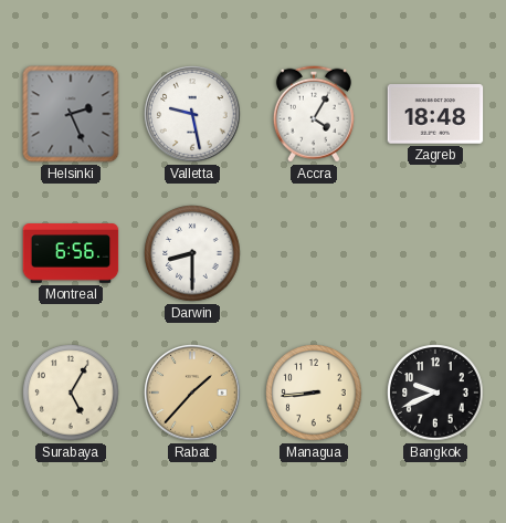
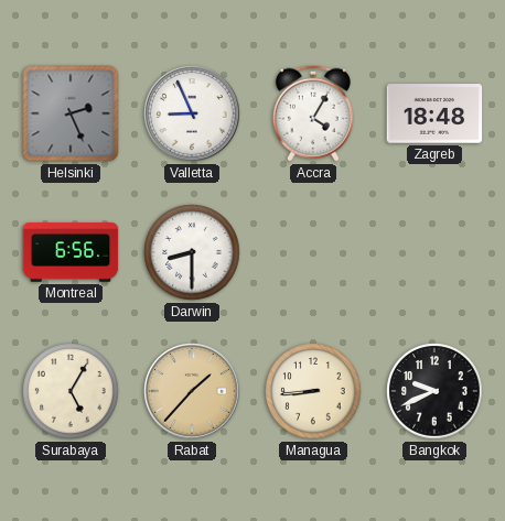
Valletta: 9:28 -> 8:56 (192, 113)
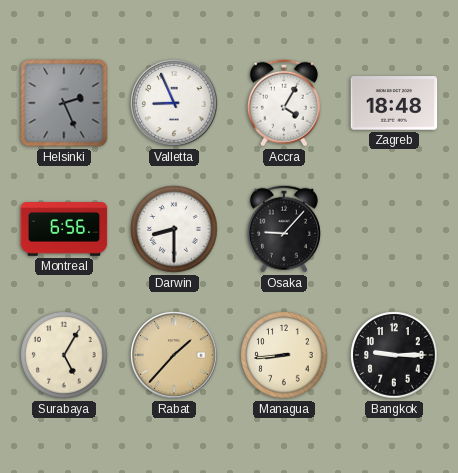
Osaka: none -> 9:07 (284, 229)
Bangkok: 9:41 -> 9:15 (394, 355)
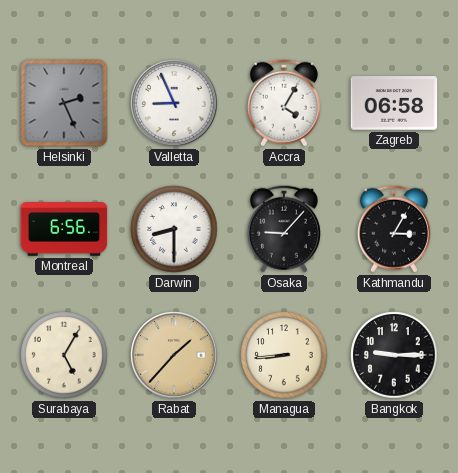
Zagreb: 18:48 -> 06:58 (394, 103)
Kathmandu: none -> 3:05 (394, 229)
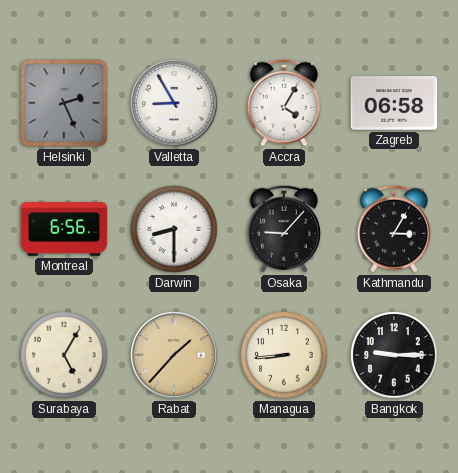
Valletta: 8:56 -> 8:55 (174, 103)
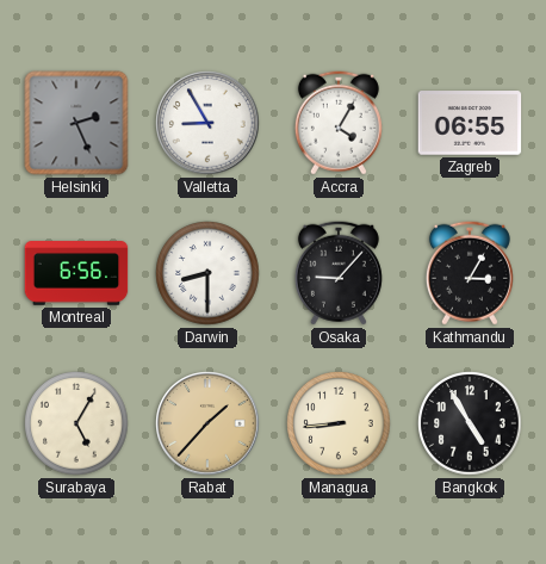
Zagreb: 06:58 -> 06:55 (470, 123)
Bangkok: 9:15 -> 4:55 (470, 423)
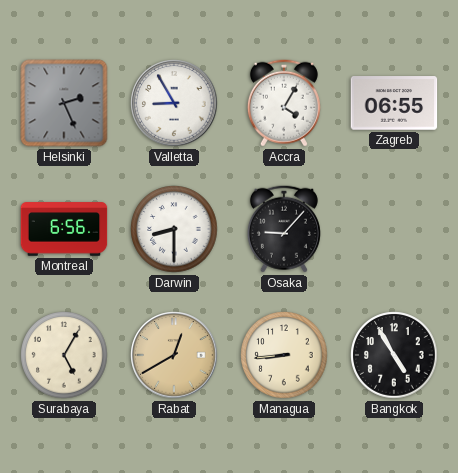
Kathmandu: 3:05 -> none (470, 273)
Rabat: 1:37 -> 12:40 (174, 355)
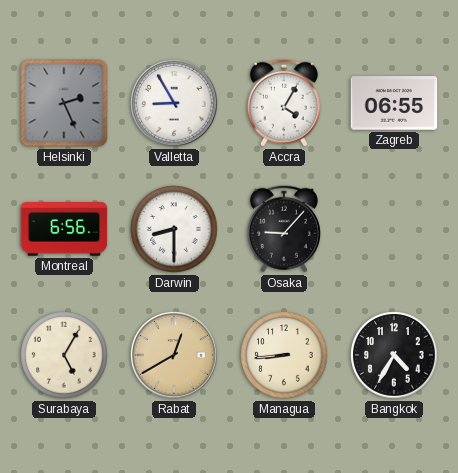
Bangkok: 4:55 -> 4:35 (394, 355)
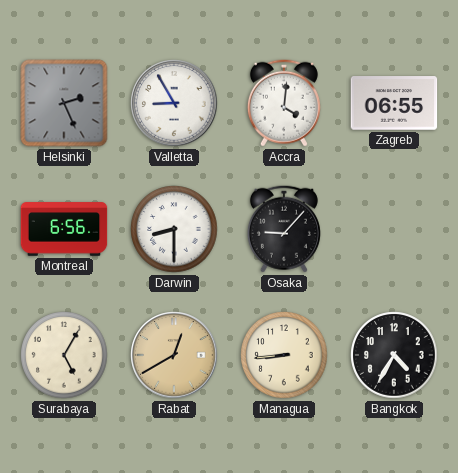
Accra: 4:05 -> 4:01 (284, 103)
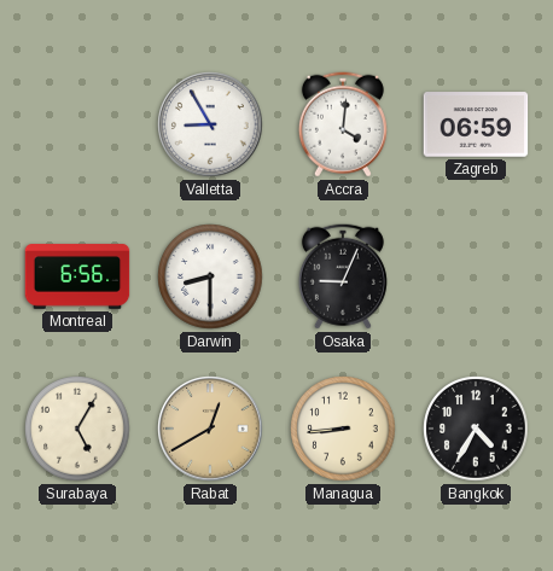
Helsinki: 2:26 -> none (64, 103)
Zagreb: 06:55 -> 06:59 (476, 124)
Osaka: 9:07 -> 9:04 (343, 276)
